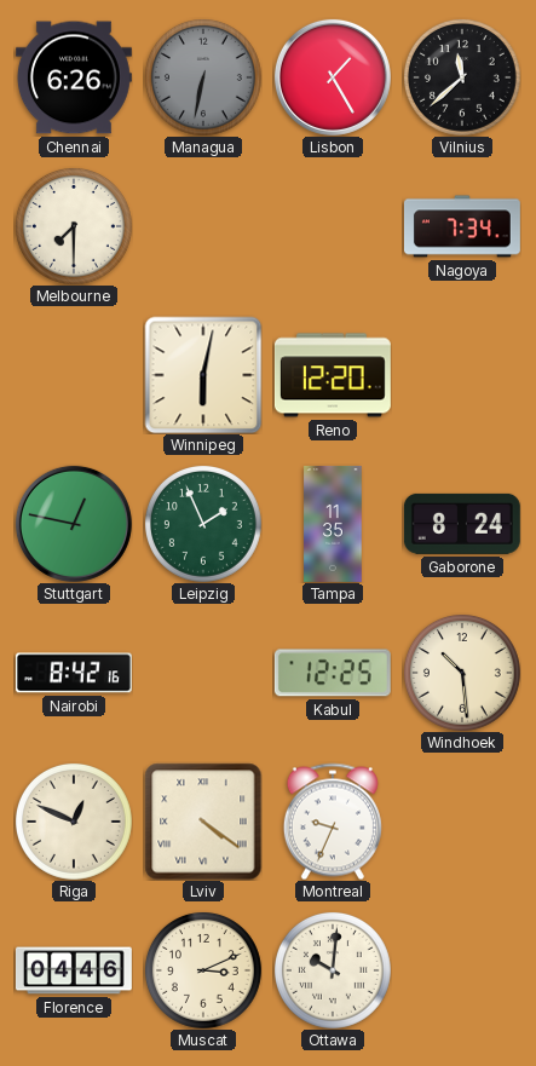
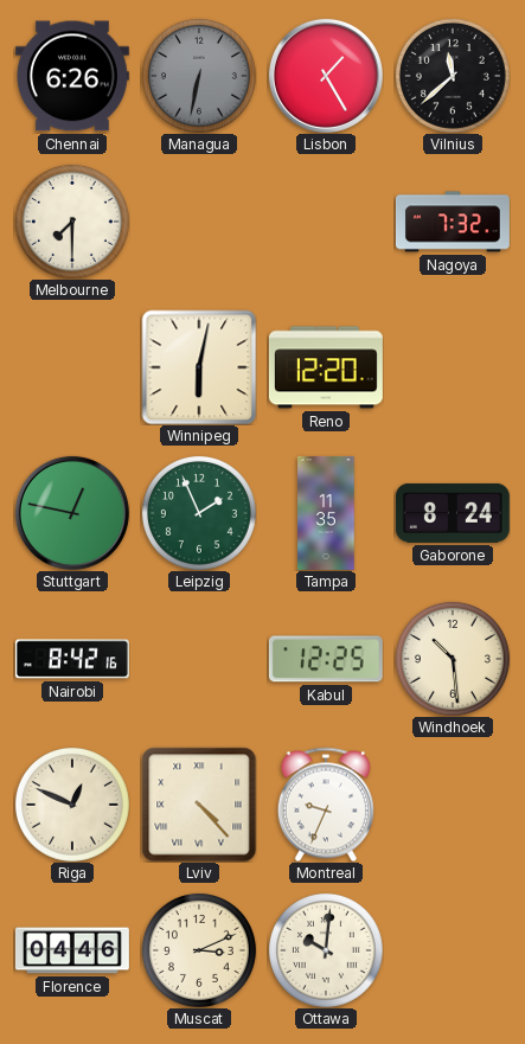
Nagoya: 7:34 -> 7:32 (453, 222)
Lviv: 4:21 -> 4:23 (199, 805)
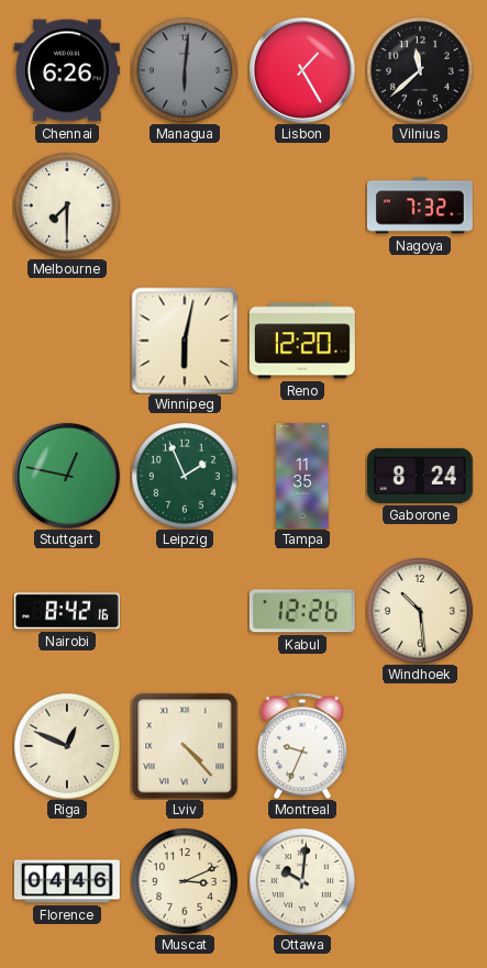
Managua: 6:32 -> 6:01 (185, 70)
Kabul: 12:25 -> 12:26 (302, 611)
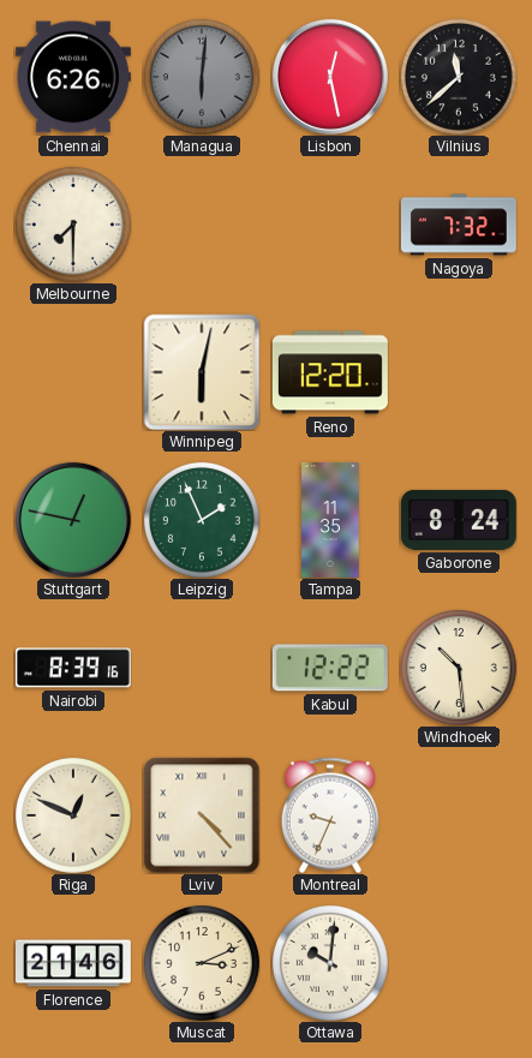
Lisbon: 1:25 -> 12:28 (330, 77)
Nairobi: 8:42 -> 8:39 (73, 668)
Kabul: 12:26 -> 12:22 (330, 668)
Florence: 04:46 -> 21:46 (73, 963)
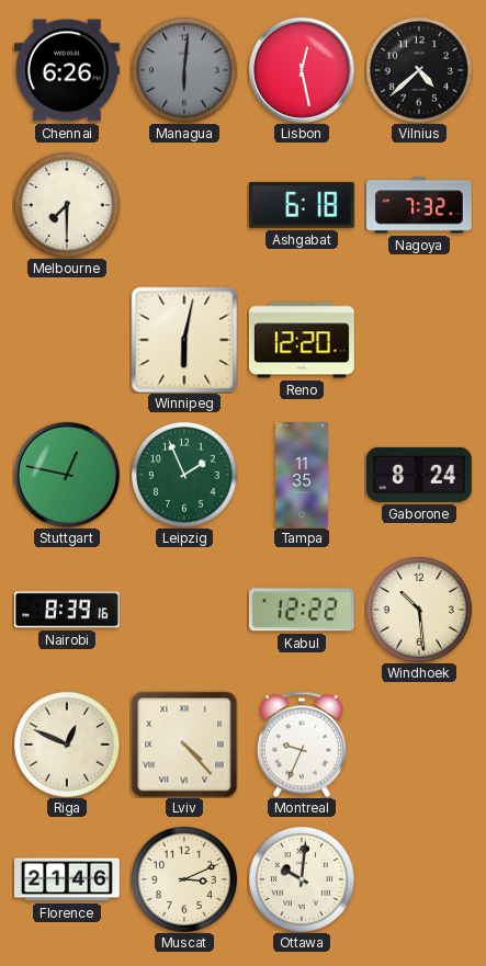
Vilnius: 11:38 -> 4:38 (419, 70)
Ashgabat: none -> 6:18 (302, 205)
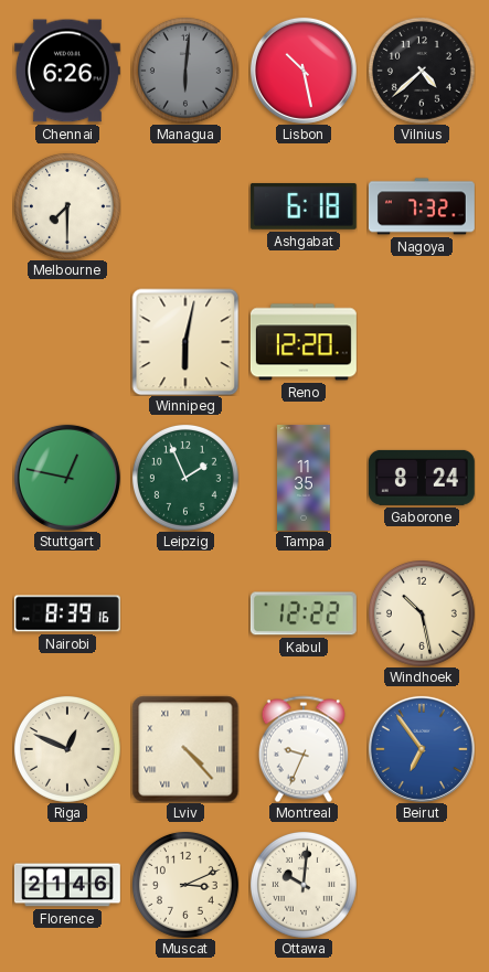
Lisbon: 12:28 -> 10:28 (304, 71)
Windhoek: 10:29 -> 10:28 (422, 613)
Beirut: none -> 6:54 (422, 749)
